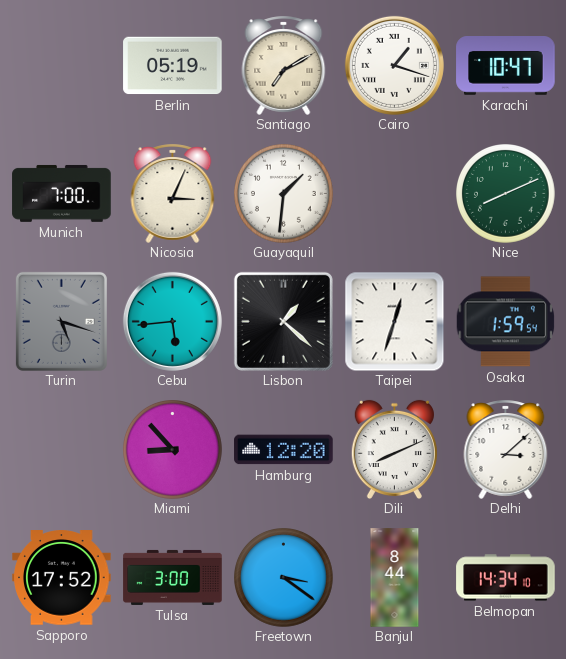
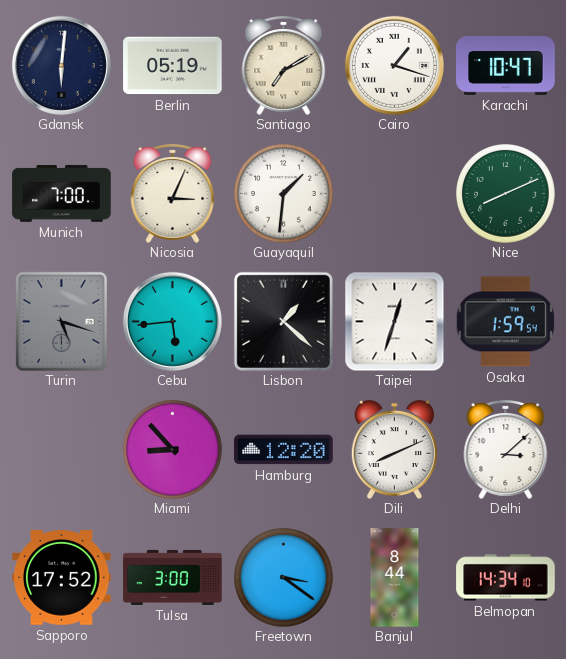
Gdansk: none -> 6:01 (61, 65)
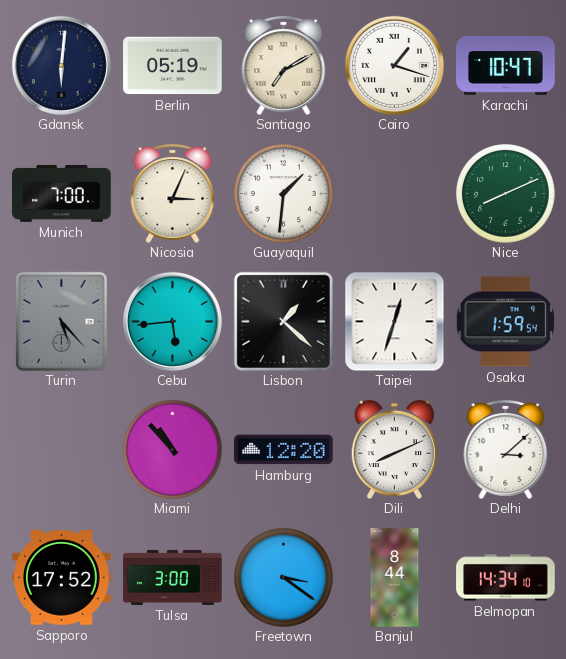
Turin: 5:18 -> 5:23 (61, 321)
Miami: 8:53 -> 10:53 (173, 450)
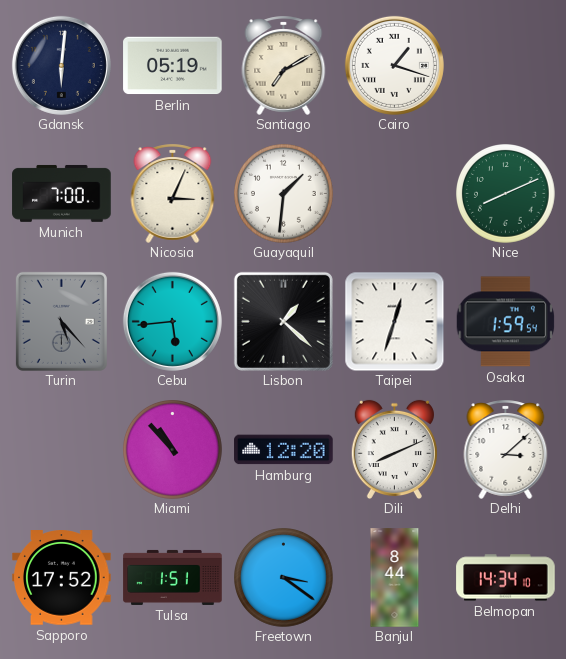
Karachi: 10:47 -> none (506, 66)
Tulsa: 3:00 -> 1:51 (173, 577)
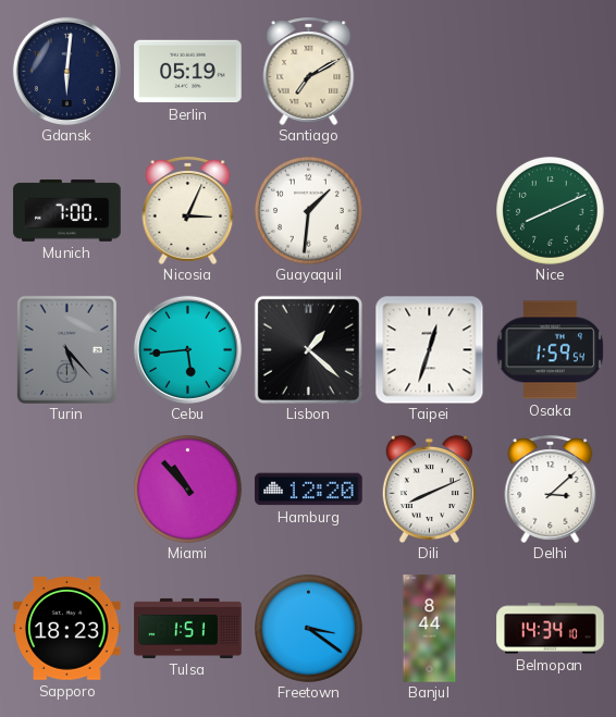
Cairo: 1:18 -> none (394, 65)
Sapporo: 17:52 -> 18:23 (67, 629)
